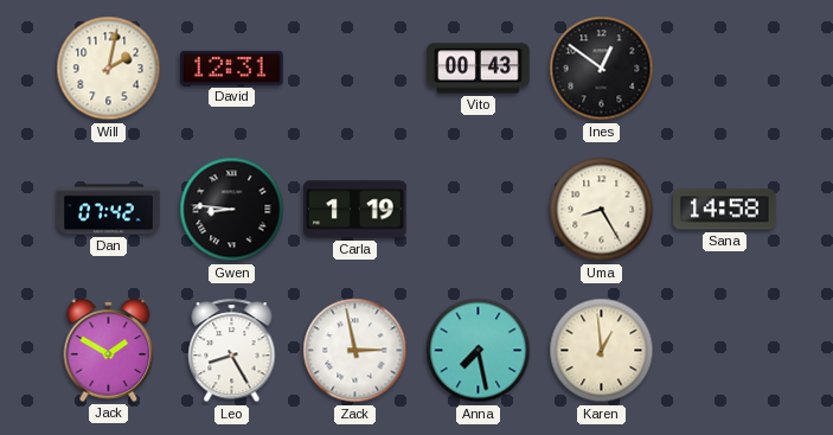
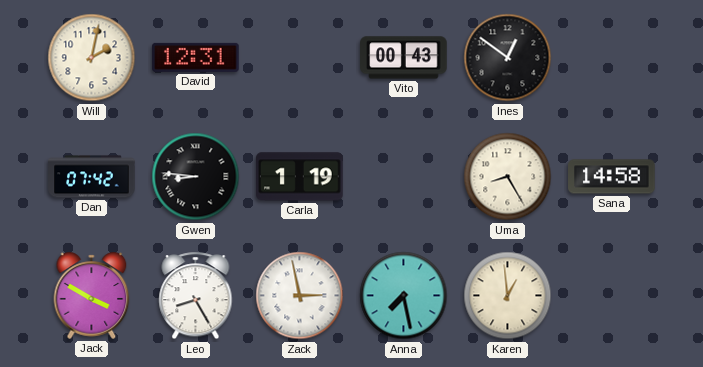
Jack: 1:50 -> 3:50 (92, 295)
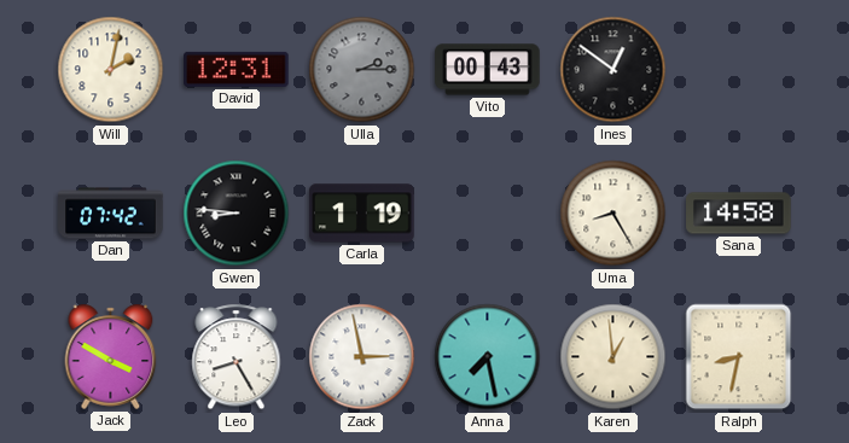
Ulla: none -> 2:15 (362, 70)
Ralph: none -> 8:32 (739, 357)
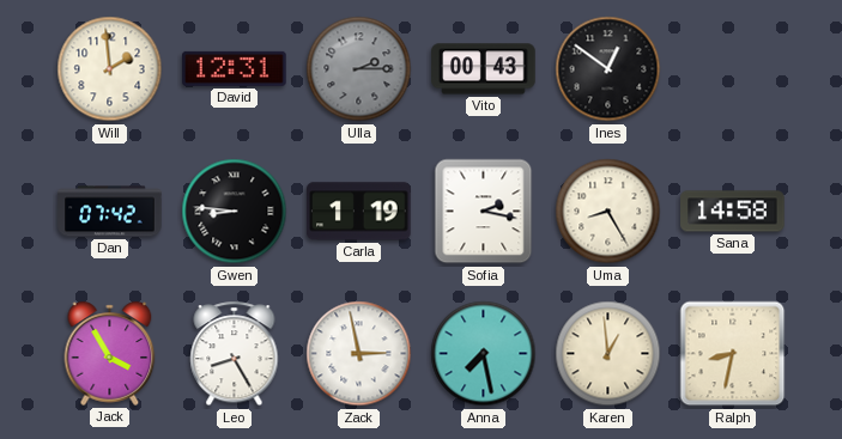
Will: 2:02 -> 1:59 (110, 69)
Sofia: none -> 2:17 (484, 212)
Jack: 3:50 -> 3:55 (110, 353)
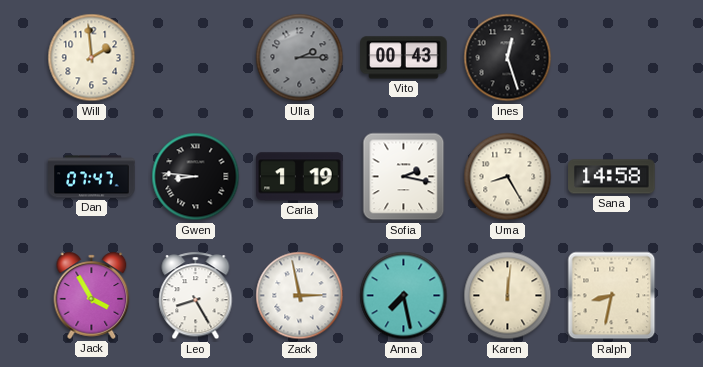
David: 12:31 -> none (235, 68)
Ines: 12:51 -> 12:27 (508, 58)
Dan: 07:42 -> 07:47 (92, 177)
Karen: 12:59 -> 12:01 (508, 296)
